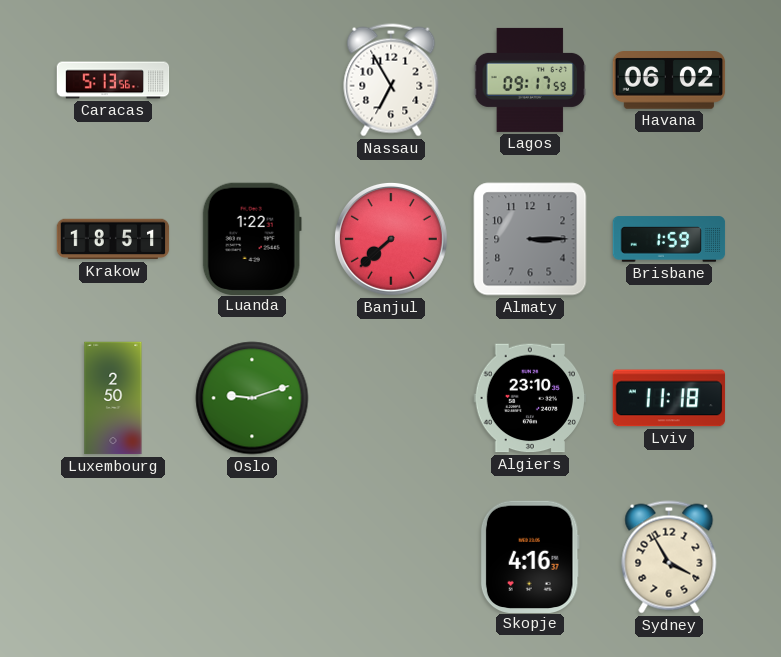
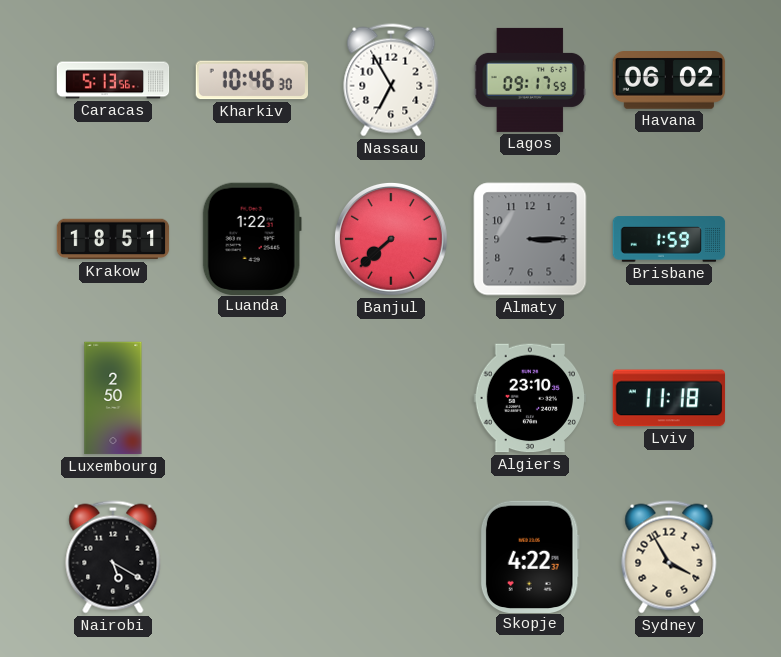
Kharkiv: none -> 10:46 (251, 80)
Oslo: 9:12 -> none (252, 398)
Nairobi: none -> 5:20 (113, 557)
Skopje: 4:16 -> 4:22 (530, 556)
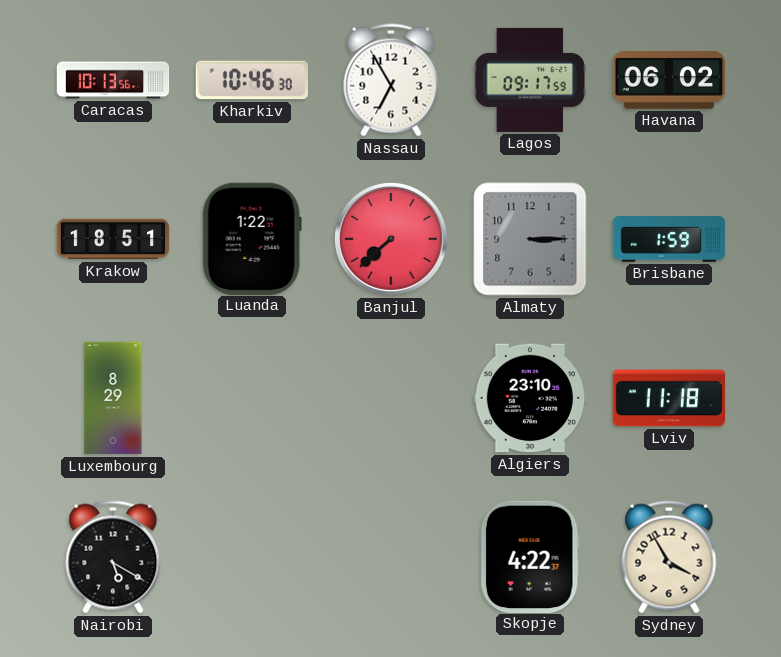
Caracas: 5:13 -> 10:13 (113, 80)
Luxembourg: 2:50 -> 8:29 (113, 398)
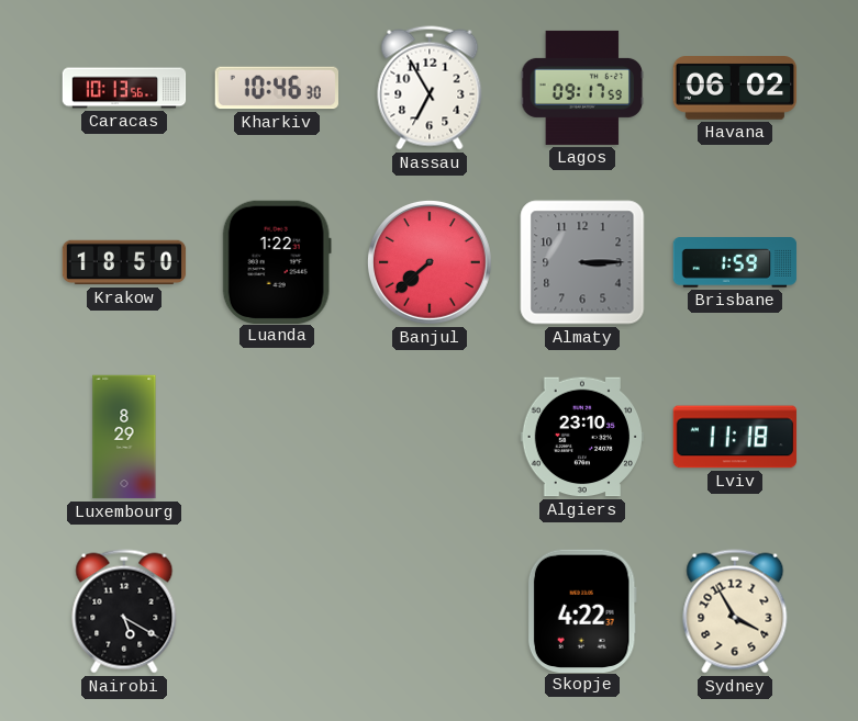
Krakow: 18:51 -> 18:50 (124, 262)
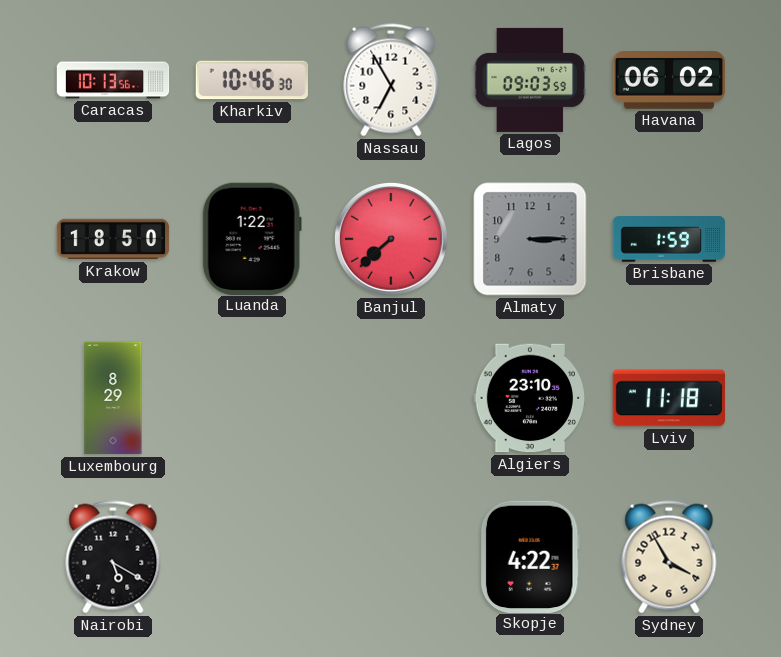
Lagos: 09:17 -> 09:03 (530, 80)
